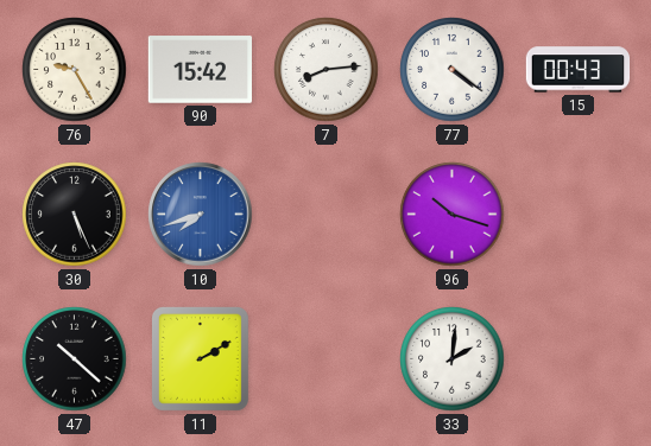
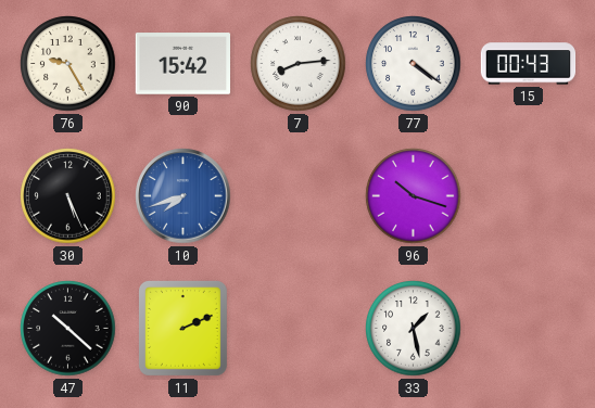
11: 2:10 -> 2:11 (182, 328)
33: 2:01 -> 1:28 (414, 329)
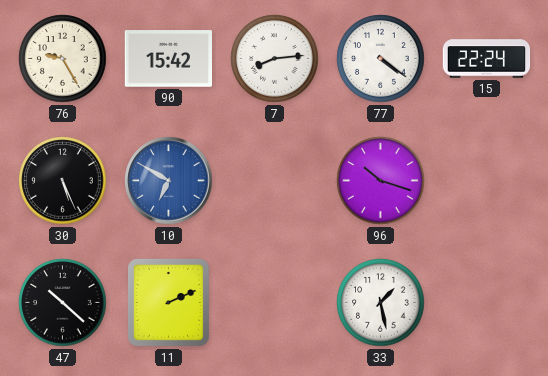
15: 00:43 -> 22:24 (487, 59)
10: 7:42 -> 6:50 (169, 181)
